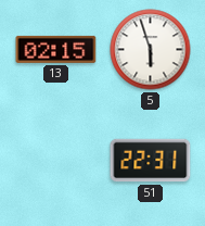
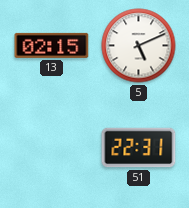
5: 5:57 -> 5:11 (139, 46)
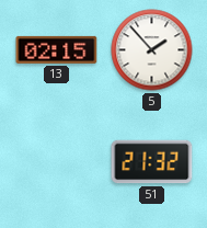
5: 5:11 -> 1:53 (152, 50)
51: 22:31 -> 21:32 (152, 162)
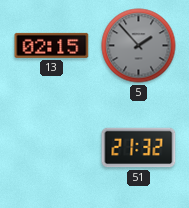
5 dial: white -> grey (139, 46)
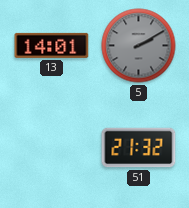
13: 02:15 -> 14:01 (52, 45)
5: 1:53 -> 2:10 (139, 46)
